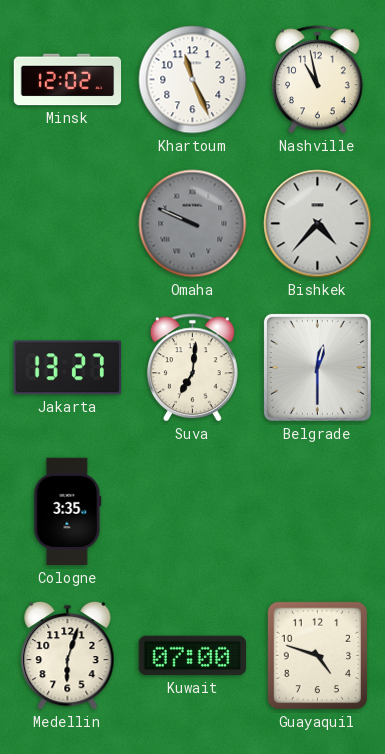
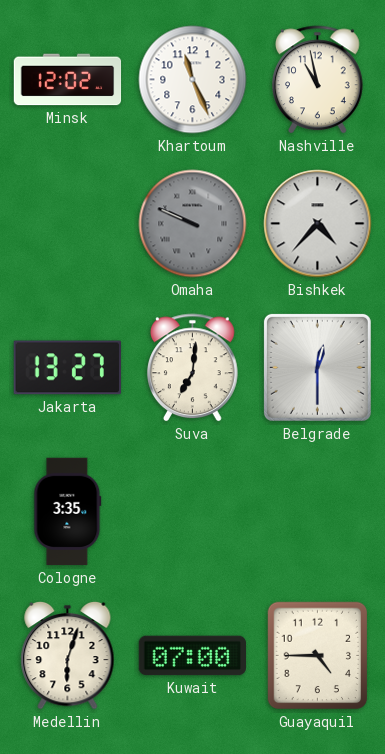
Guayaquil: 4:48 -> 4:45 (318, 656)
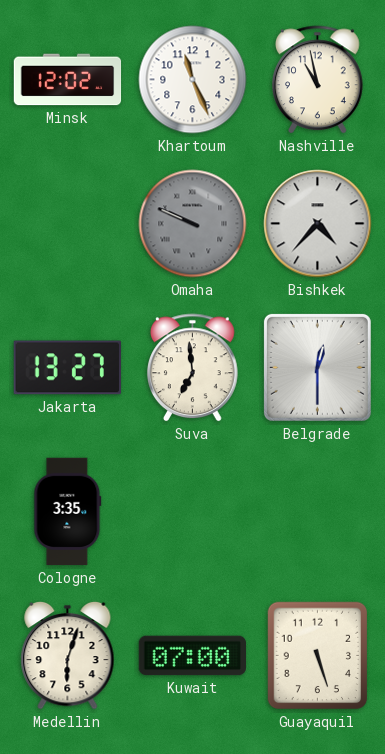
Suva: 7:01 -> 6:59 (193, 368)
Guayaquil: 4:45 -> 5:27 (318, 656)
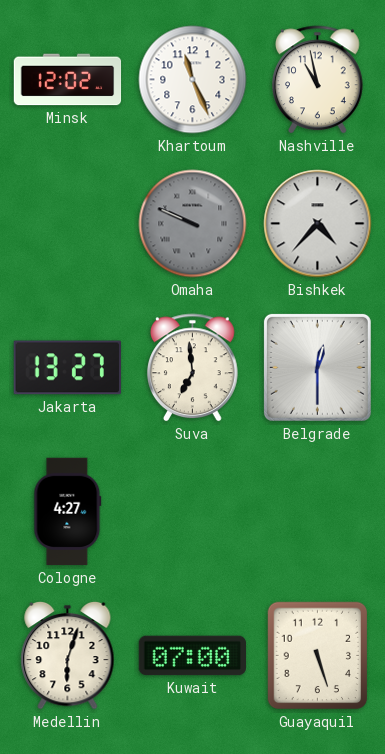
Cologne: 3:35 -> 4:27 (68, 512)
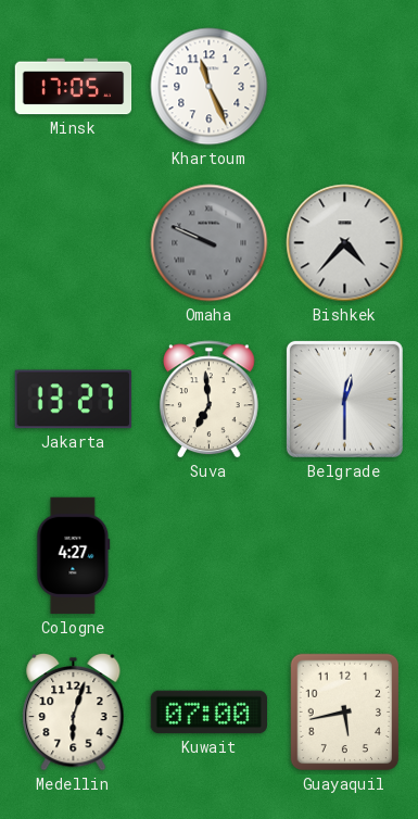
Minsk: 12:02 -> 17:05 (74, 87)
Nashville: 10:58 -> none (318, 80)
Guayaquil: 5:27 -> 5:43 (345, 713)
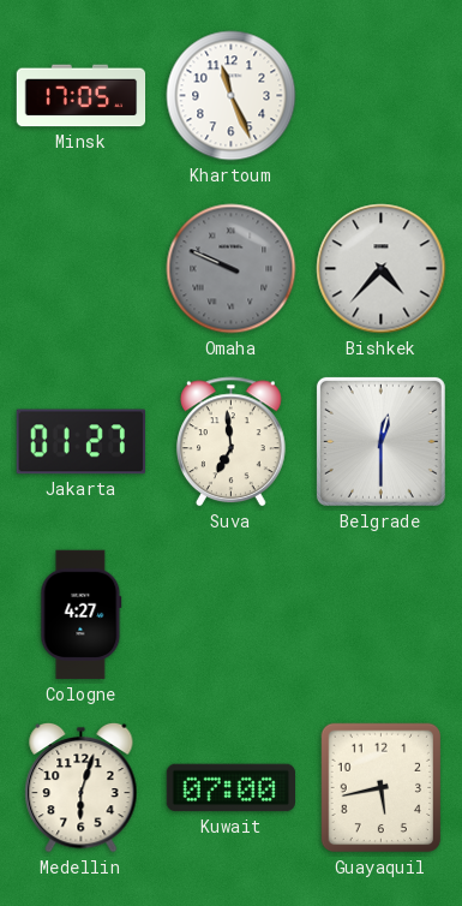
Jakarta: 13:27 -> 01:27 (80, 442)
